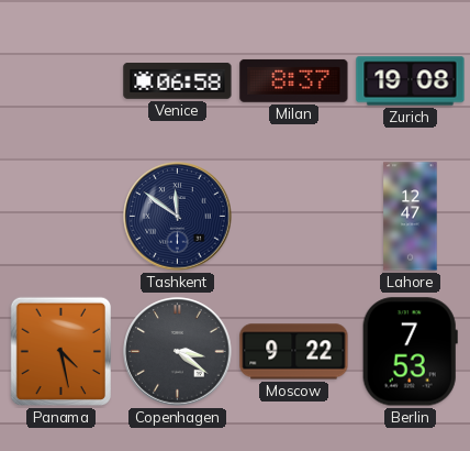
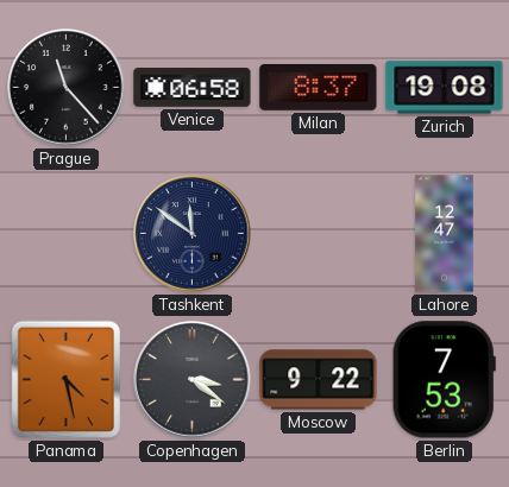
Prague: none -> 11:23 (67, 88)
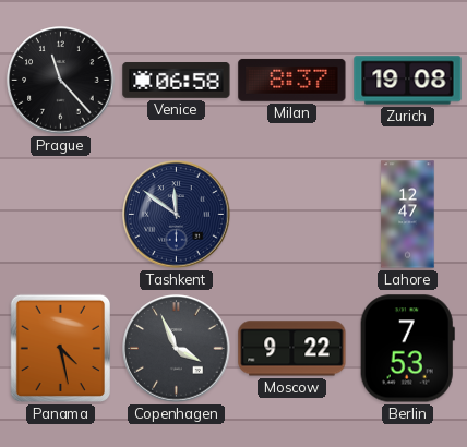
Copenhagen: 3:21 -> 3:56 (177, 349)
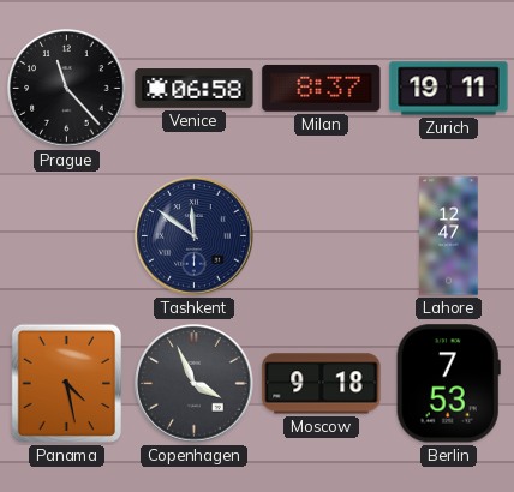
Zurich: 19:08 -> 19:11 (449, 89)
Moscow: 9:22 -> 9:18 (322, 384)
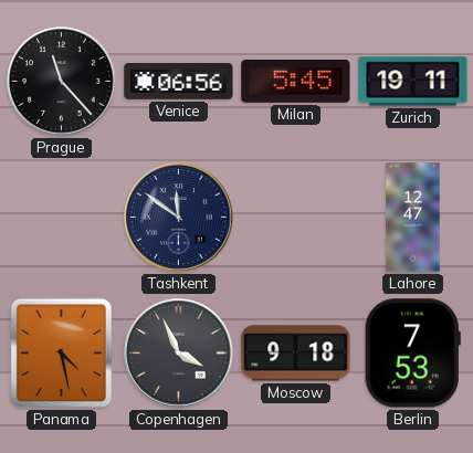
Venice: 06:58 -> 06:56 (179, 82)
Milan: 8:37 -> 5:45 (296, 81)
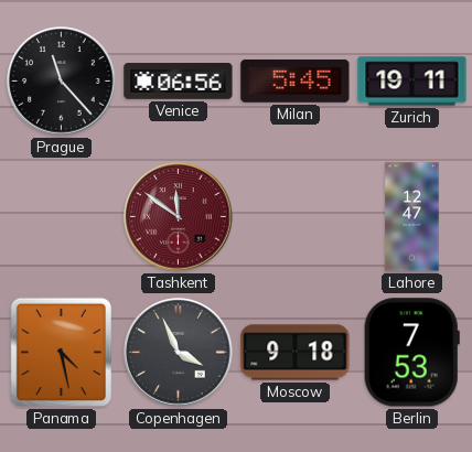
Tashkent dial: navy -> burgundy (179, 217)
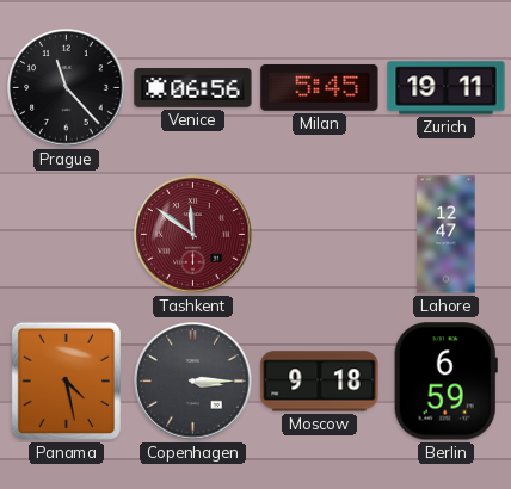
Copenhagen: 3:56 -> 3:15 (193, 382)
Berlin: 7:53 -> 6:59 (445, 382)
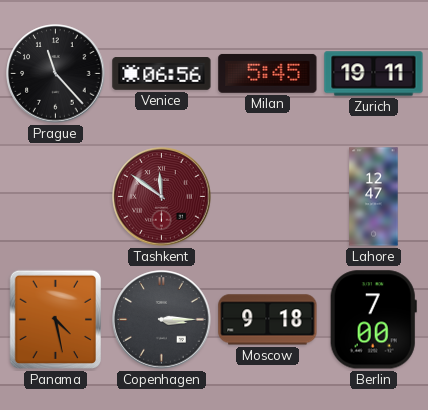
Berlin: 6:59 -> 7:00 (373, 320)
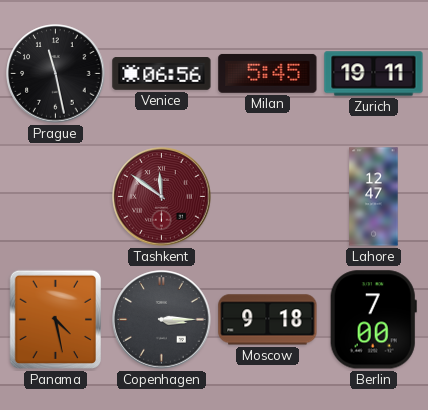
Prague: 11:23 -> 11:28 (56, 74)
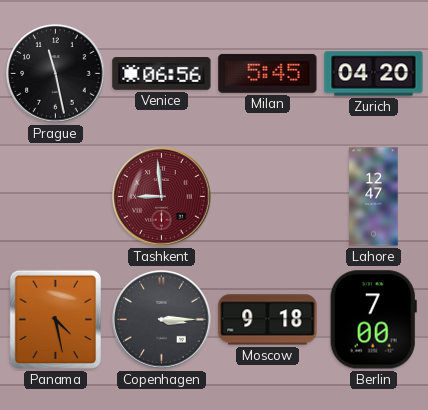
Zurich: 19:11 -> 04:20 (374, 74)
Tashkent: 11:51 -> 8:59 (162, 197)
